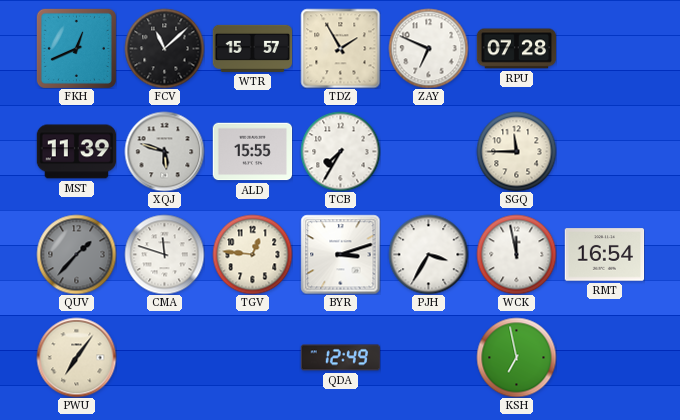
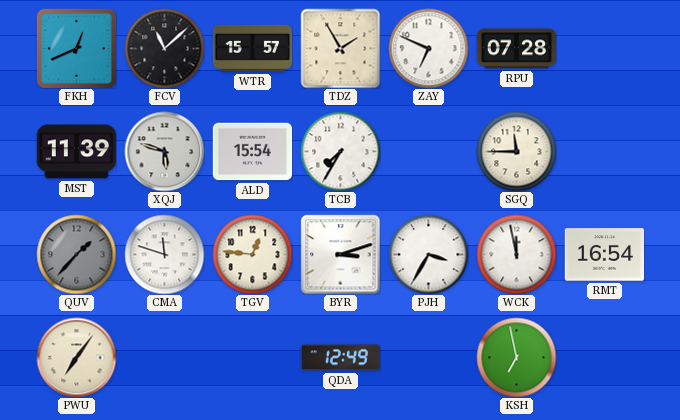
ALD: 15:55 -> 15:54 (252, 152)
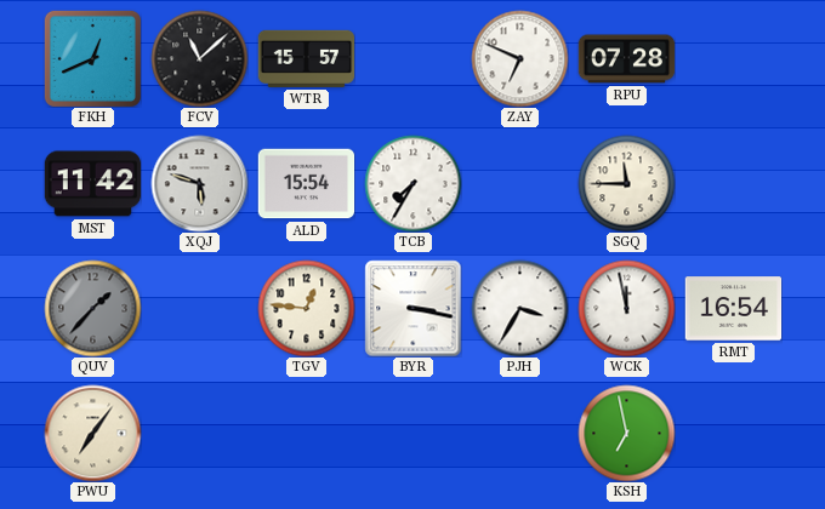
TDZ: 1:55 -> none (340, 48)
MST: 11:39 -> 11:42 (92, 184)
CMA: 11:48 -> none (164, 254)
BYR: 3:12 -> 3:17 (412, 308)
QDA: 12:49 -> none (340, 358)
